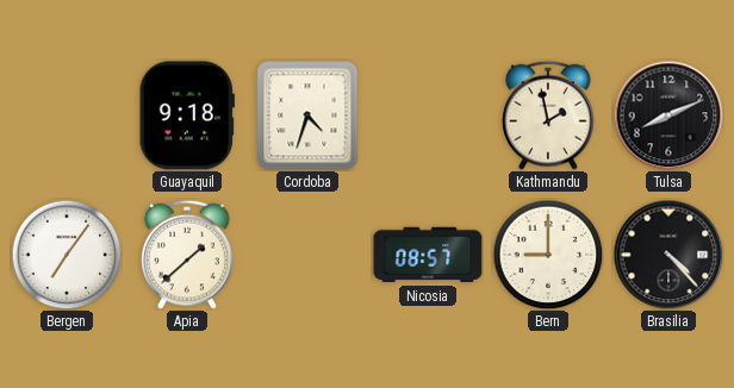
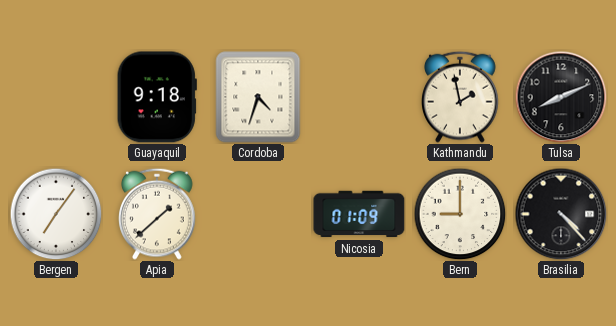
Nicosia: 08:57 -> 01:09 (359, 214)
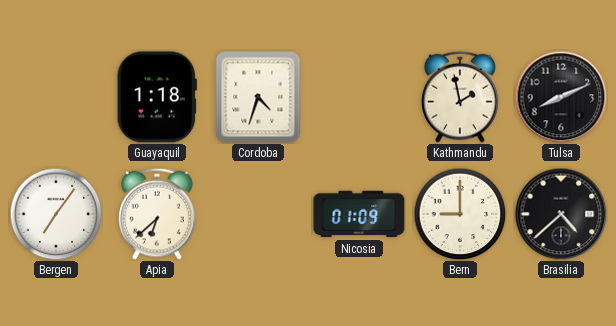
Guayaquil: 9:18 -> 1:18 (157, 97)
Apia: 1:38 -> 6:38 (158, 214)
Brasilia: 4:23 -> 4:38 (561, 214)
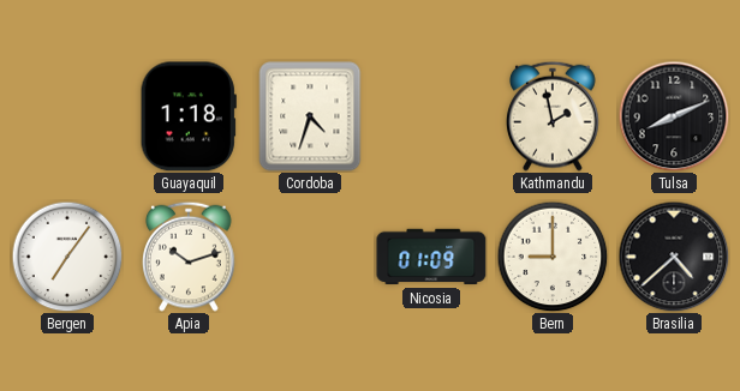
Apia: 6:38 -> 10:12 (190, 257)
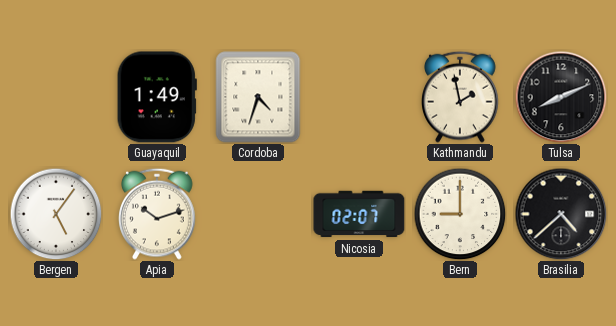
Guayaquil: 1:18 -> 1:49 (157, 97)
Bergen: 7:06 -> 5:06 (56, 214)
Nicosia: 01:09 -> 02:07 (359, 214)
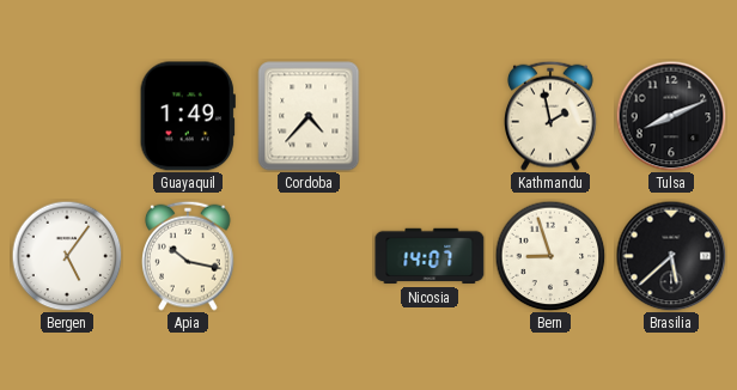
Cordoba: 4:33 -> 4:37 (309, 116)
Apia: 10:12 -> 10:17 (189, 256)
Nicosia: 02:07 -> 14:07 (430, 256)
Bern: 9:00 -> 8:57 (550, 256)
Brasilia: 4:38 -> 5:38 (671, 256)
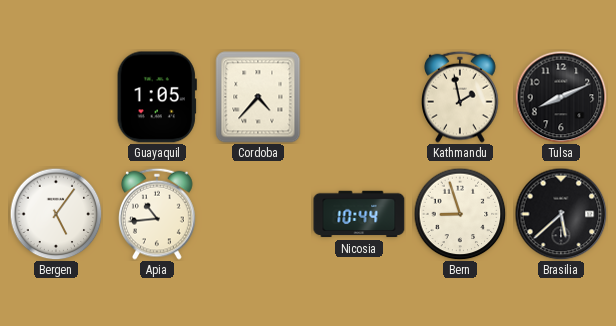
Guayaquil: 1:49 -> 1:05 (157, 97)
Apia: 10:17 -> 10:44 (158, 214)
Nicosia: 14:07 -> 10:44 (359, 214)
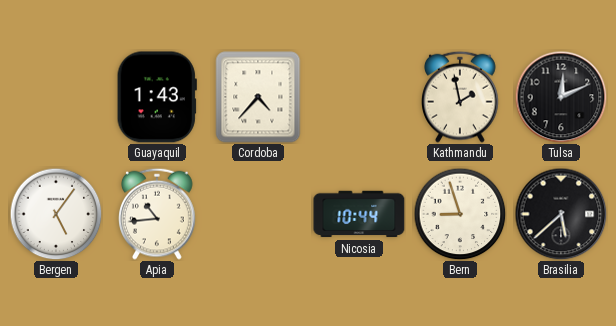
Guayaquil: 1:05 -> 1:43 (157, 97)
Tulsa: 8:11 -> 12:11 (561, 97)
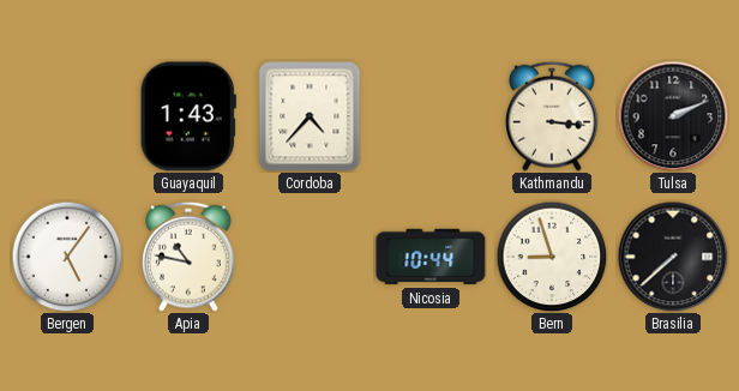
Kathmandu: 1:58 -> 3:16 (553, 116)
Tulsa: 12:11 -> 2:11 (673, 116)
Apia: 10:44 -> 10:47 (190, 257)
Brasilia: 5:38 -> 7:38 (673, 257)
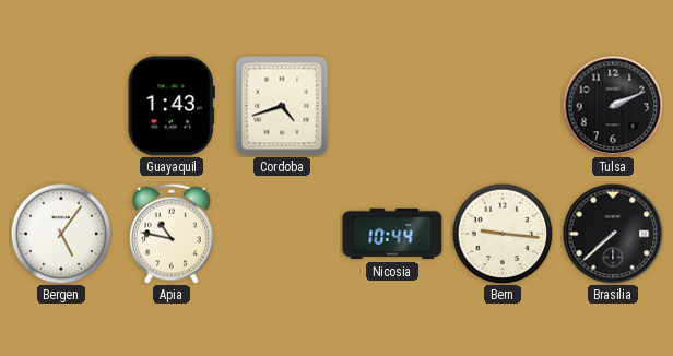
Cordoba: 4:37 -> 4:42 (282, 106)
Kathmandu: 3:16 -> none (553, 116)
Bern: 8:57 -> 9:16 (503, 234)
